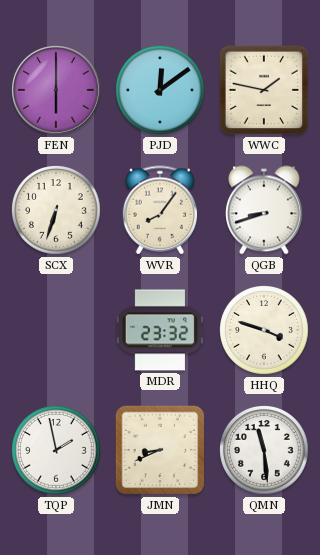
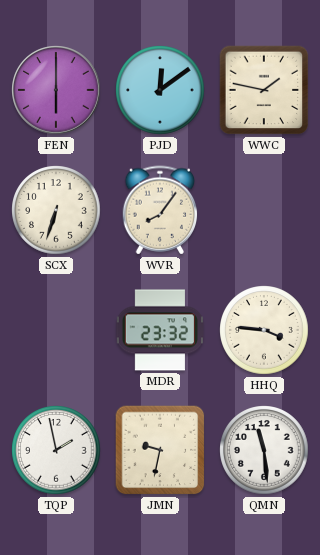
QGB: 8:42 -> none (264, 210)
HHQ: 3:48 -> 3:46 (264, 330)
JMN: 8:41 -> 9:32 (160, 450)
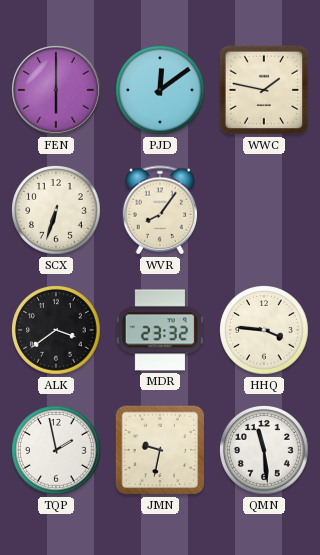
ALK: none -> 3:39 (56, 330)
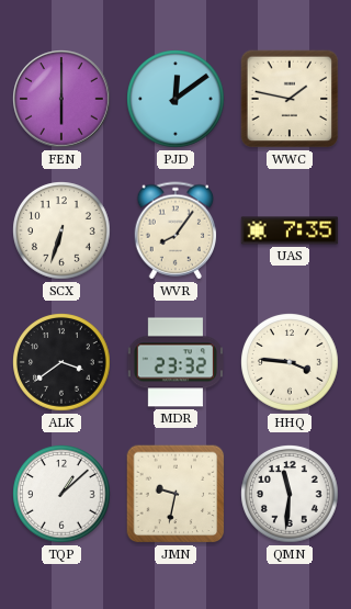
UAS: none -> 7:35 (290, 230)
TQP: 1:58 -> 1:08 (61, 494)
QMN: 11:29 -> 11:31 (290, 494)
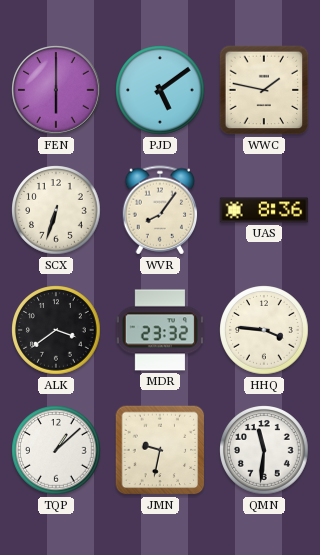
PJD: 12:09 -> 5:09 (160, 90)
UAS: 7:35 -> 8:36 (264, 210)
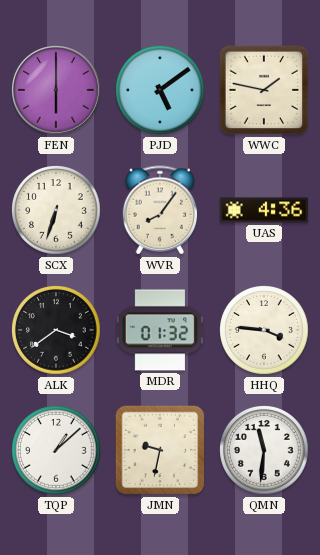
UAS: 8:36 -> 4:36 (264, 210)
MDR: 23:32 -> 01:32 (159, 330)
